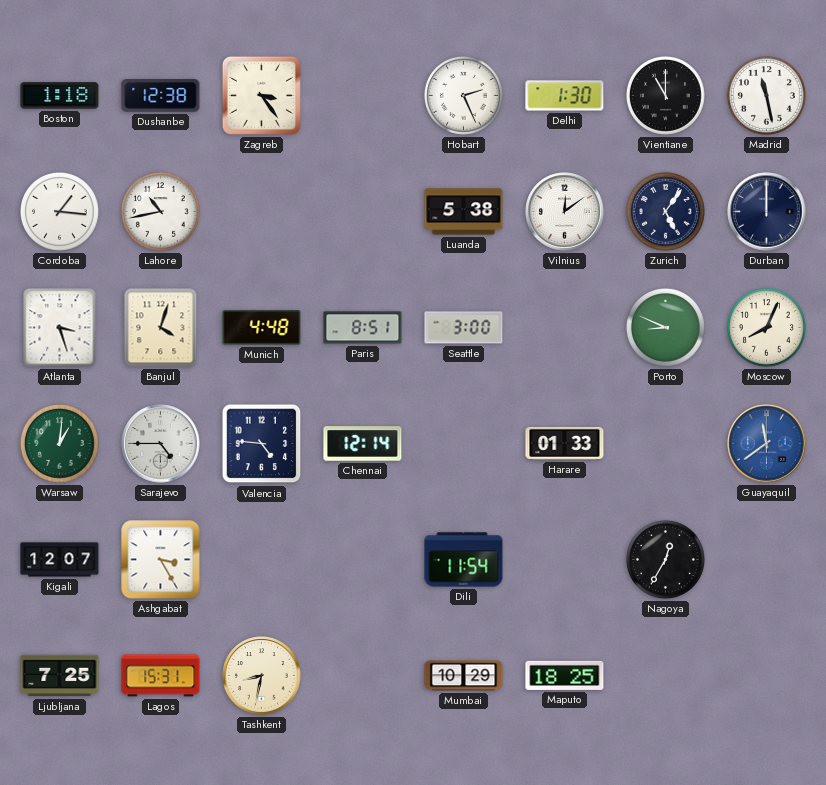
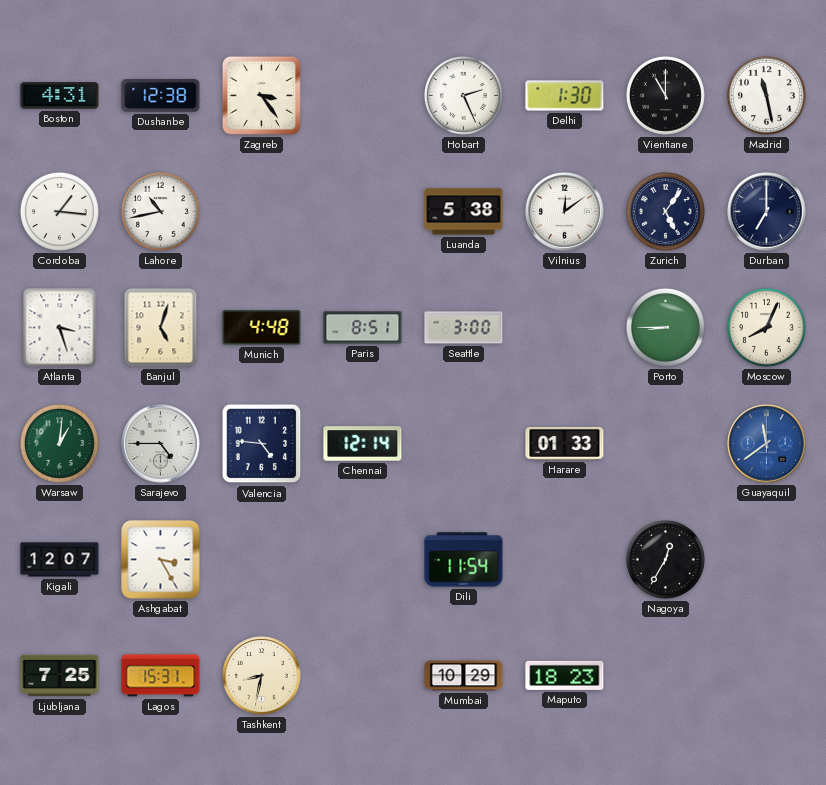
Boston: 1:18 -> 4:31 (60, 96)
Durban: 12:00 -> 7:00 (767, 212)
Banjul: 4:03 -> 5:03 (161, 328)
Porto: 8:49 -> 8:45 (665, 327)
Maputo: 18:25 -> 18:23 (565, 675)
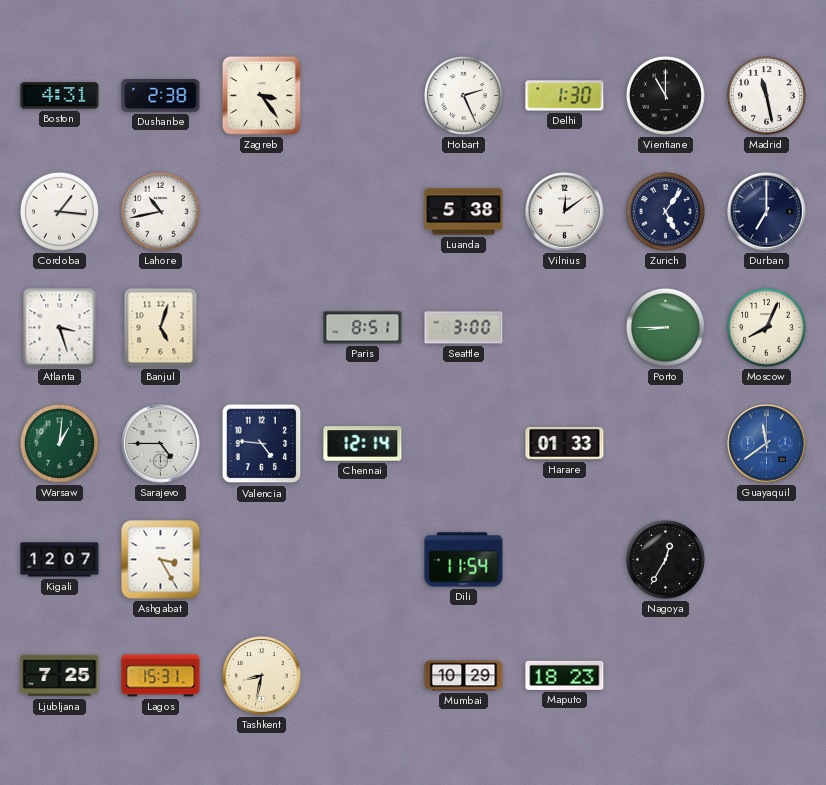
Dushanbe: 12:38 -> 2:38 (161, 96)
Munich: 4:48 -> none (262, 328)
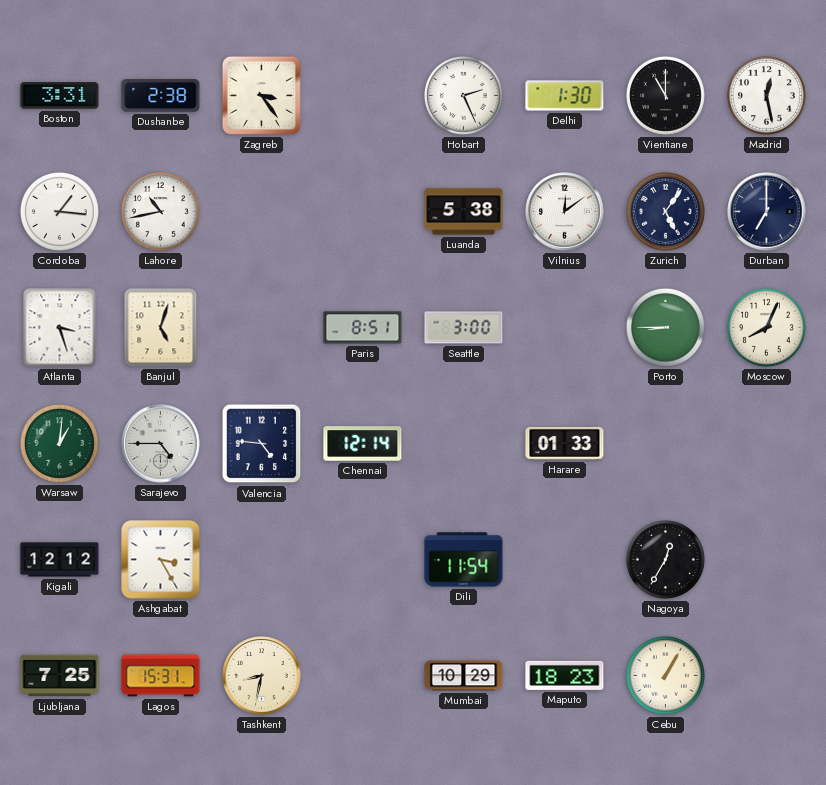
Boston: 4:31 -> 3:31 (60, 96)
Madrid: 11:28 -> 12:28 (766, 95)
Guayaquil: 11:39 -> none (767, 444)
Kigali: 12:07 -> 12:12 (60, 560)
Cebu: none -> 1:05 (665, 675)
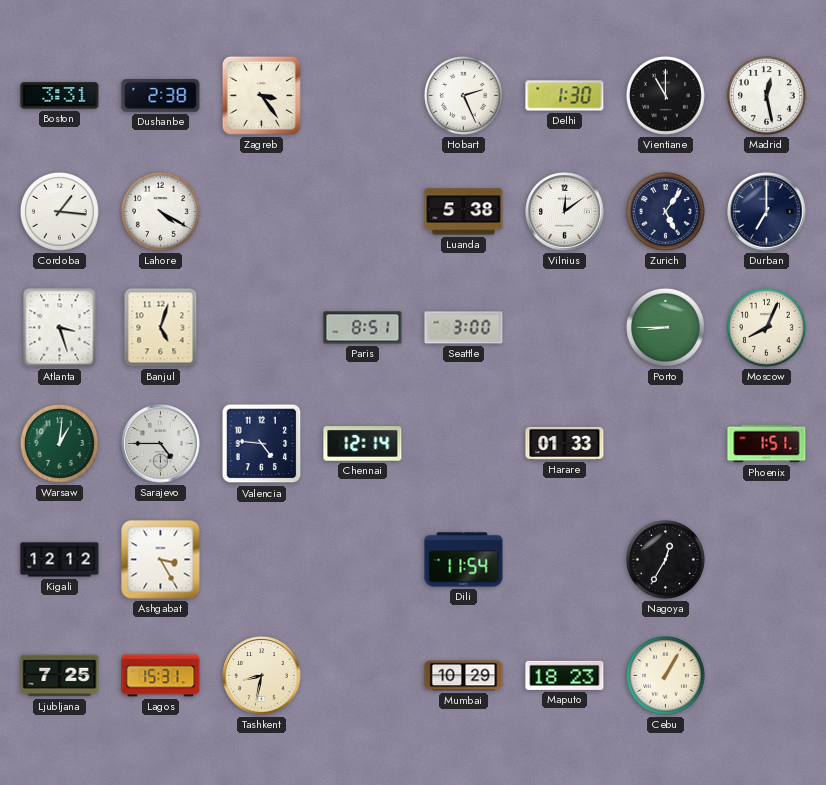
Lahore: 10:43 -> 4:20 (160, 211)
Phoenix: none -> 1:51 (767, 444)
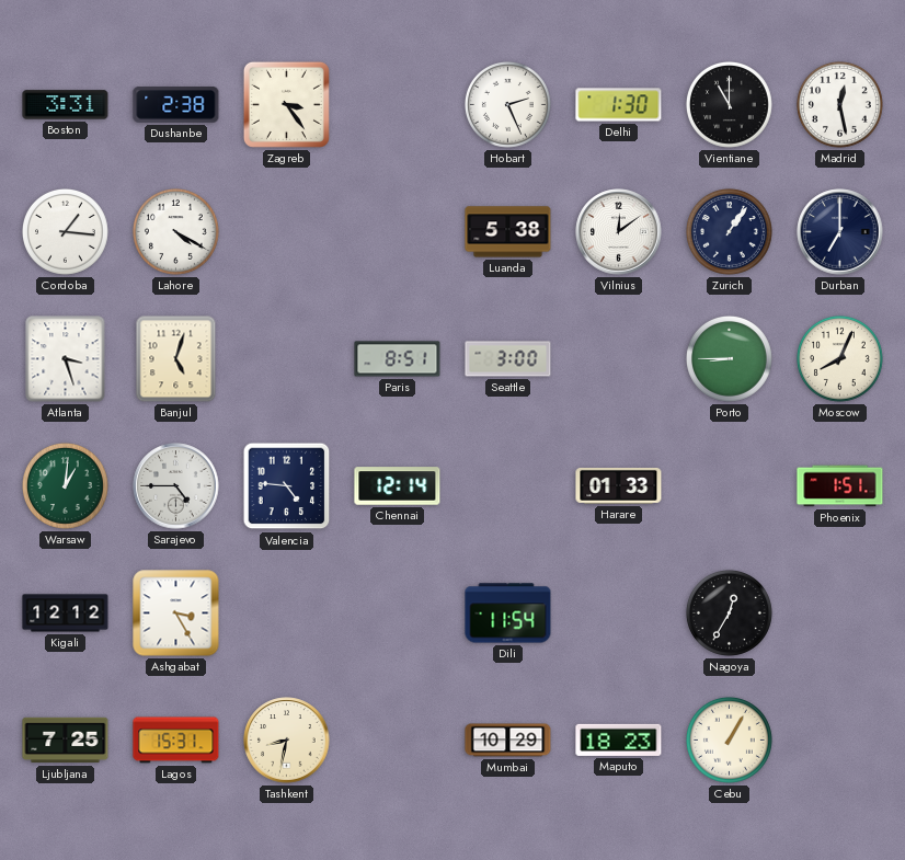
Zurich: 5:06 -> 1:06 (729, 231)
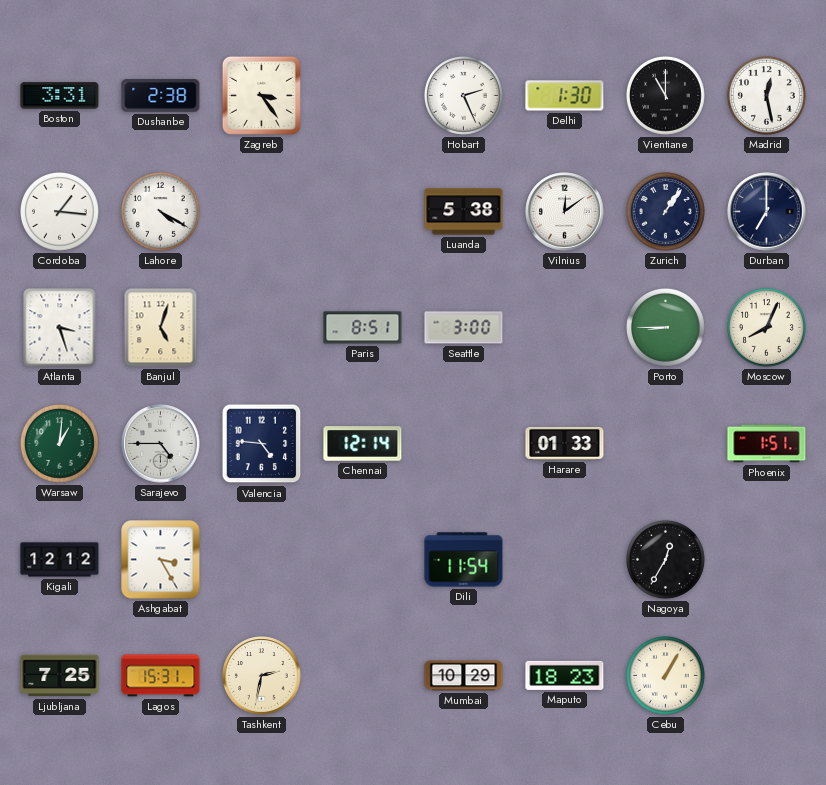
Tashkent: 8:32 -> 2:32 (262, 676)
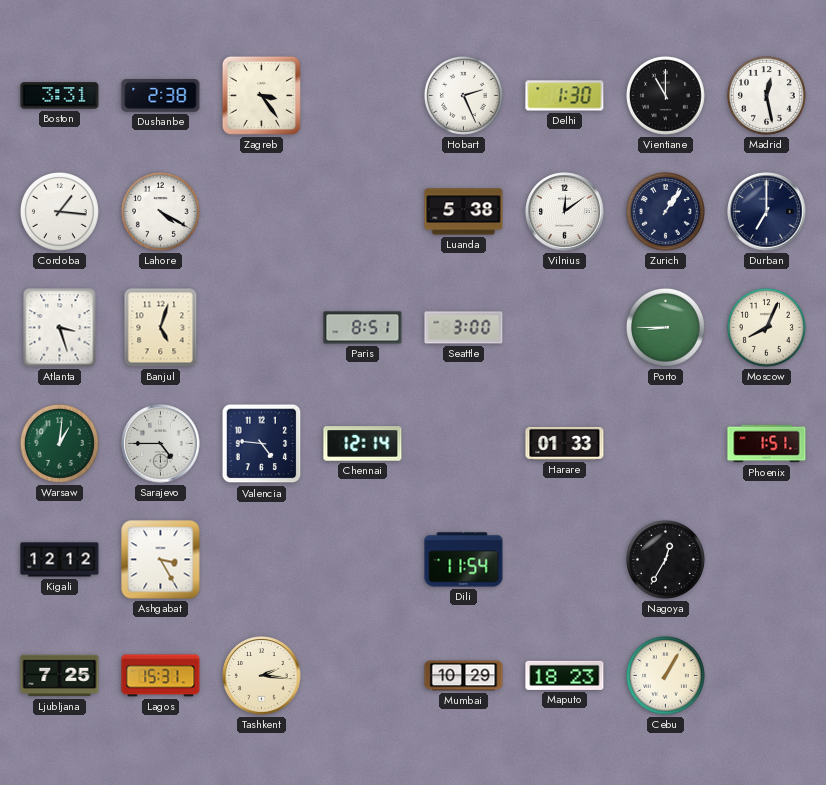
Tashkent: 2:32 -> 2:16 (262, 676)
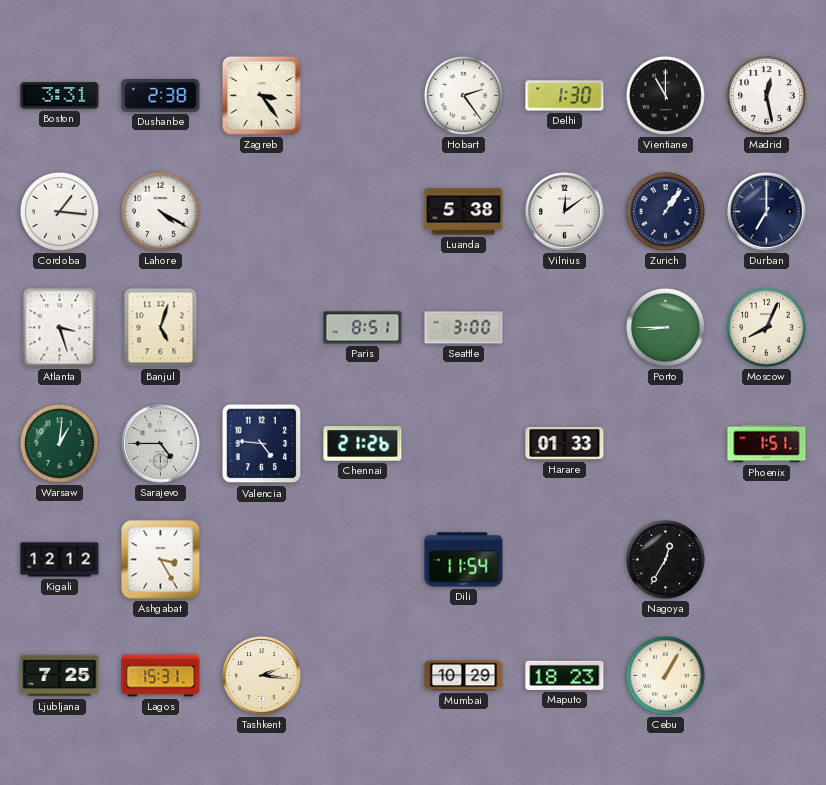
Hobart: 2:26 -> 2:24 (463, 95)
Chennai: 12:14 -> 21:26 (363, 444)
